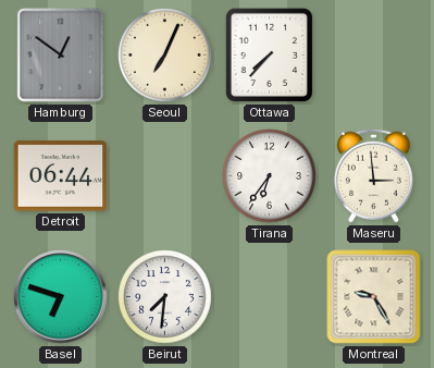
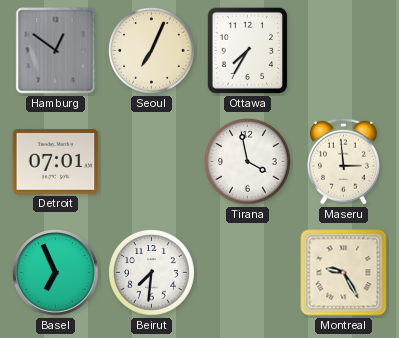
Ottawa: 7:37 -> 7:35 (247, 50)
Detroit: 06:44 -> 07:01 (56, 162)
Tirana: 6:36 -> 3:58 (248, 162)
Basel: 6:48 -> 6:56 (56, 273)
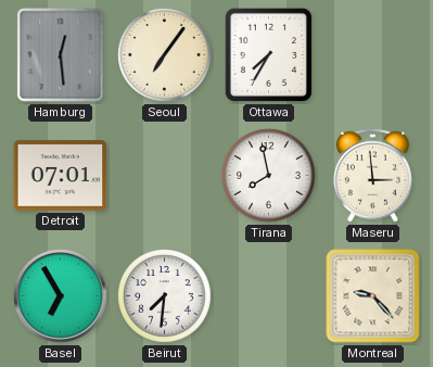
Hamburg: 12:51 -> 12:29 (61, 55)
Seoul: 7:04 -> 7:06 (165, 55)
Tirana: 3:58 -> 7:58 (269, 176)
Basel: 6:56 -> 6:55 (61, 296)
Montreal: 9:25 -> 9:23 (373, 296)
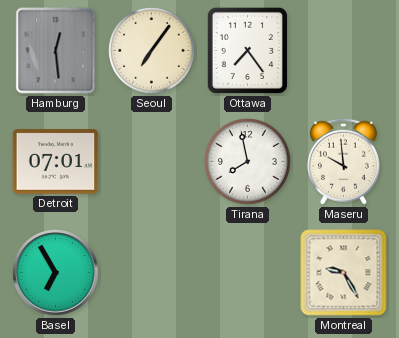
Ottawa: 7:35 -> 7:24 (247, 50)
Maseru: 2:59 -> 9:59 (343, 161)
Beirut: 7:31 -> none (165, 296)
Montreal: 9:23 -> 9:25 (344, 273)
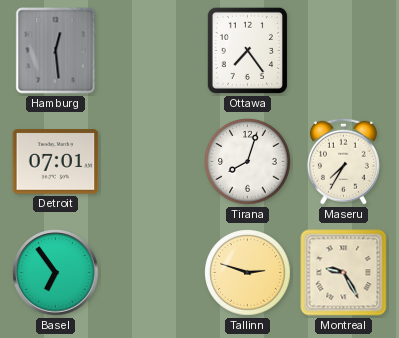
Seoul: 7:06 -> none (152, 51)
Tirana: 7:58 -> 8:03 (248, 162)
Maseru: 9:59 -> 7:35 (343, 161)
Basel: 6:55 -> 6:54 (56, 273)
Tallinn: none -> 2:48 (248, 273)
